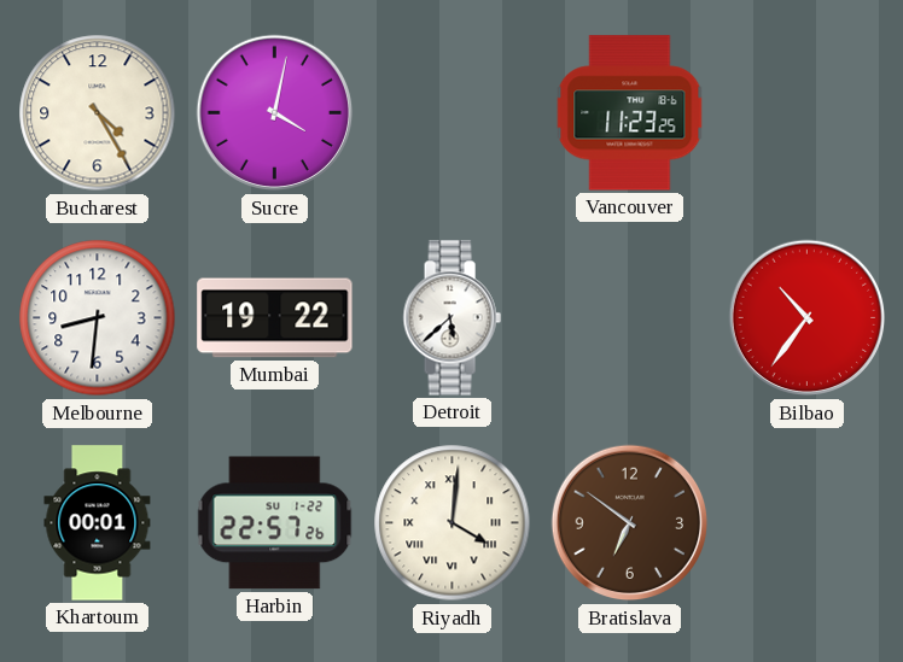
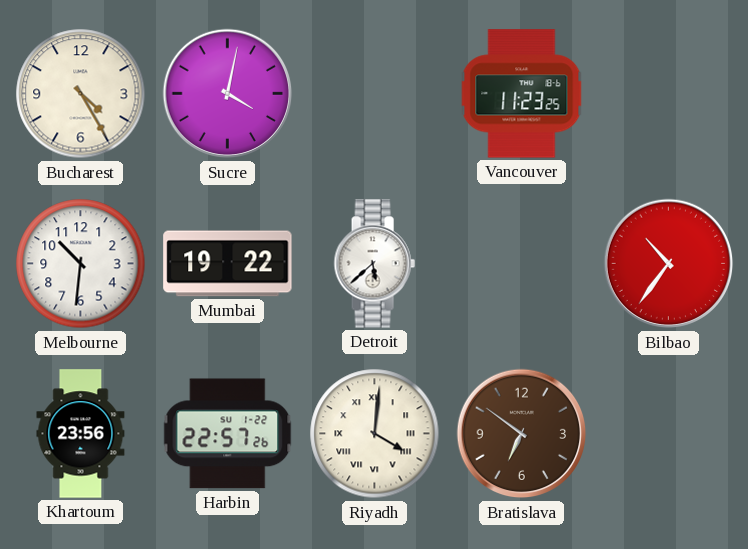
Melbourne: 8:31 -> 10:31 (81, 264)
Khartoum: 00:01 -> 23:56 (81, 434)
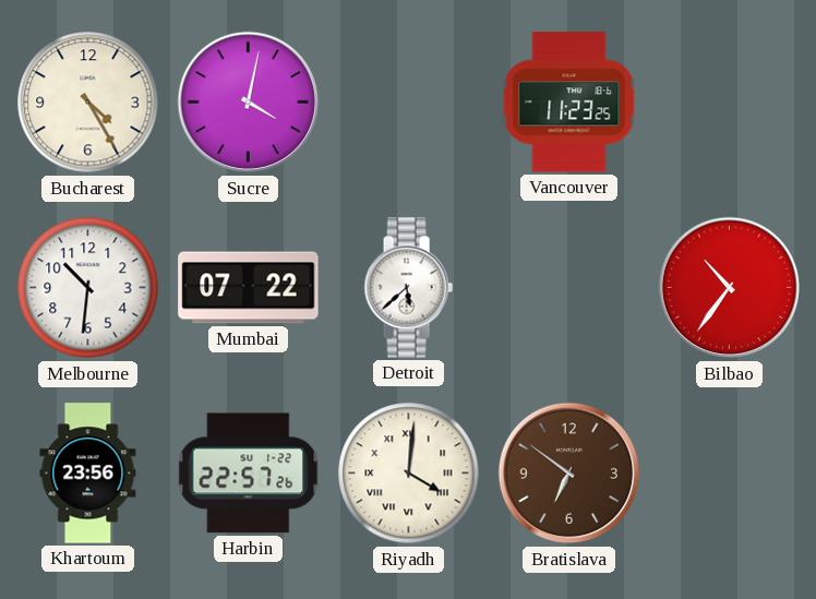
Mumbai: 19:22 -> 07:22 (249, 288)
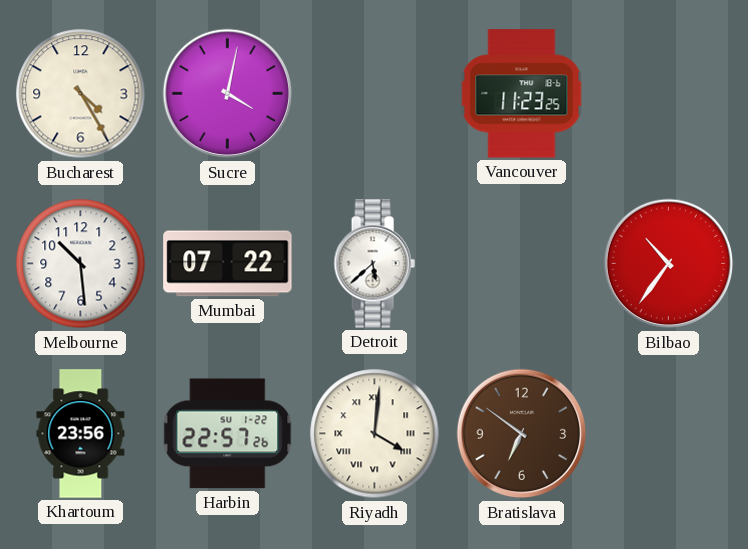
Melbourne: 10:31 -> 10:29 (81, 264)
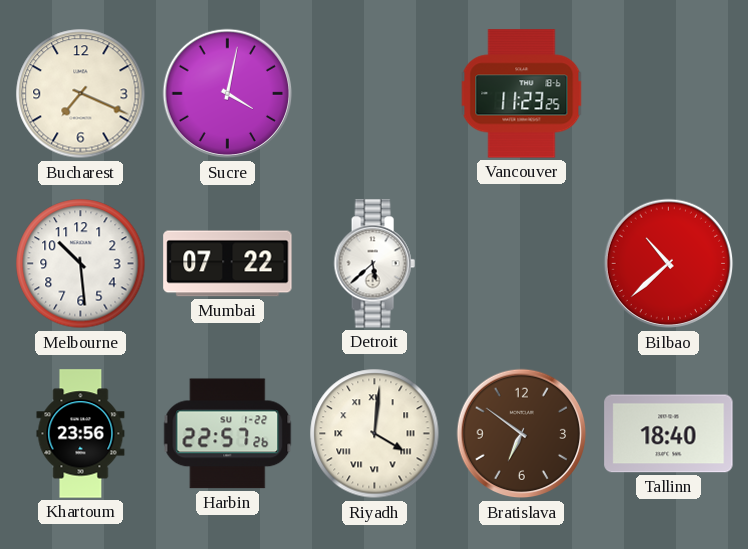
Bucharest: 4:25 -> 7:19 (81, 94)
Bilbao: 10:36 -> 10:38 (669, 264)
Tallinn: none -> 18:40 (669, 434)
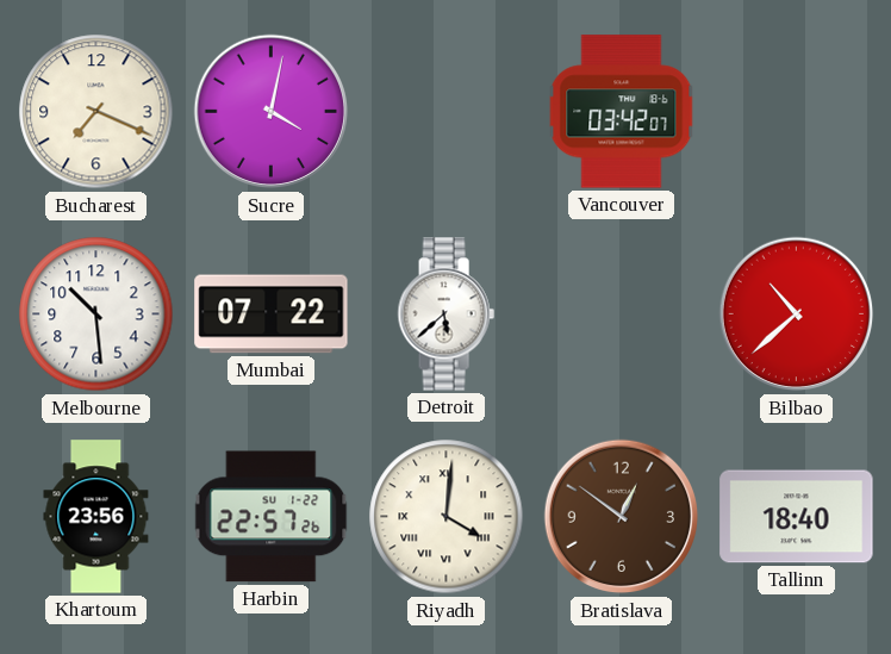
Vancouver: 11:23 -> 03:42 (622, 112)
Bratislava: 6:51 -> 12:51 (622, 517)
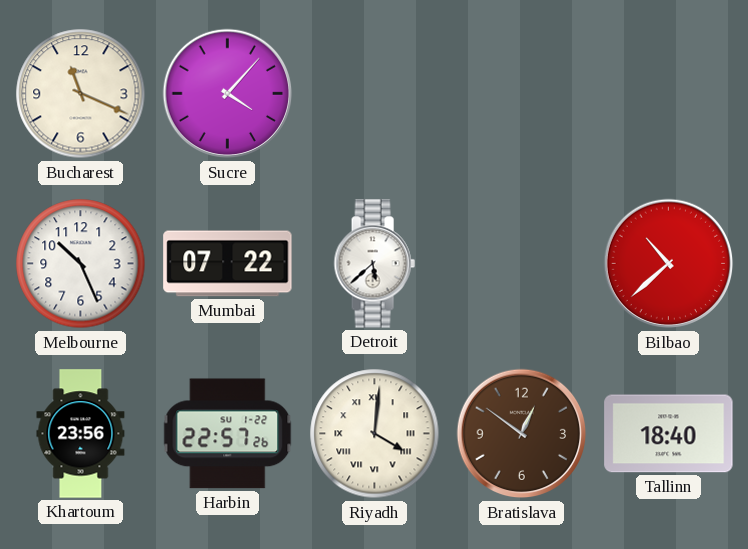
Bucharest: 7:19 -> 11:19 (81, 94)
Sucre: 4:02 -> 4:07 (228, 94)
Vancouver: 03:42 -> none (622, 112)
Melbourne: 10:29 -> 10:26 (81, 264)
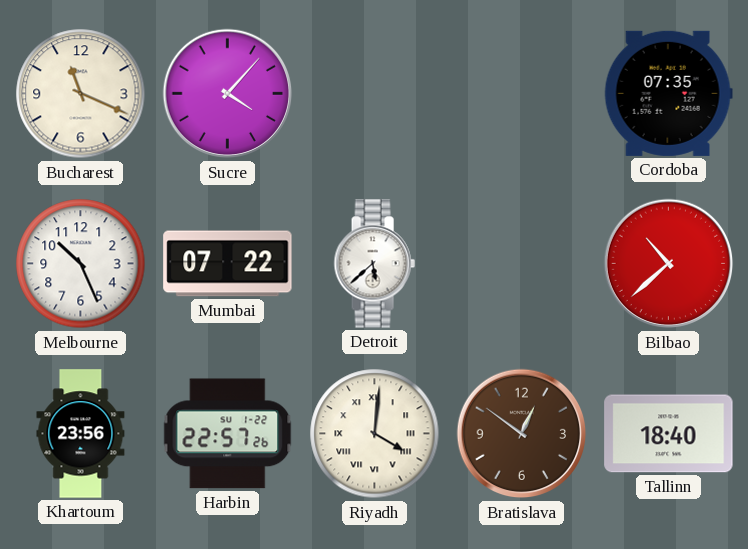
Cordoba: none -> 07:35 (668, 93)
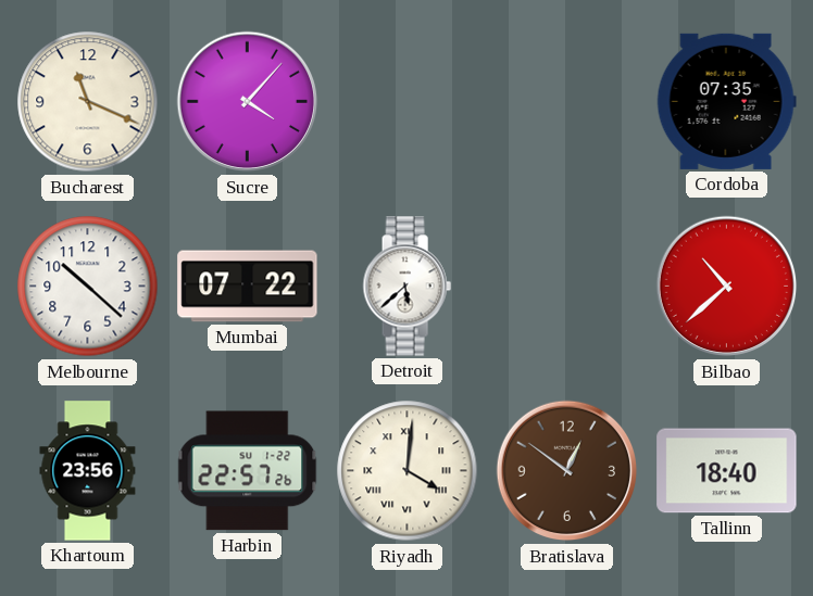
Melbourne: 10:26 -> 10:22 (88, 287)
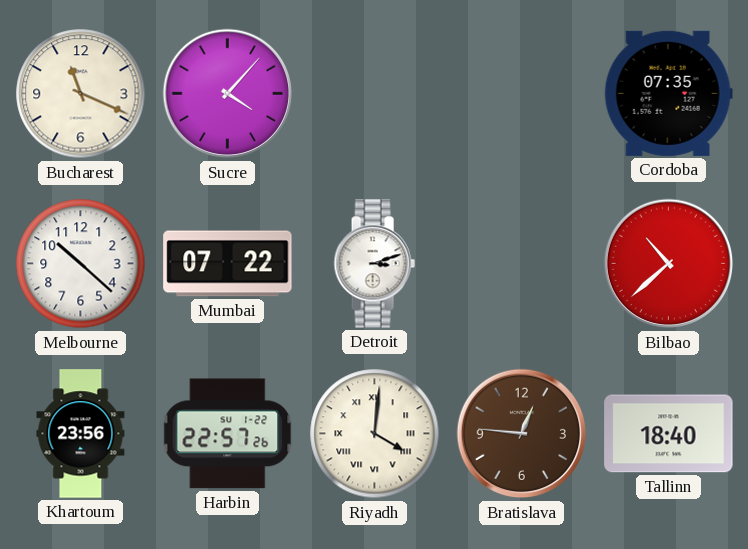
Detroit: 5:38 -> 3:12 (374, 264)
Bratislava: 12:51 -> 12:46 (522, 434)
